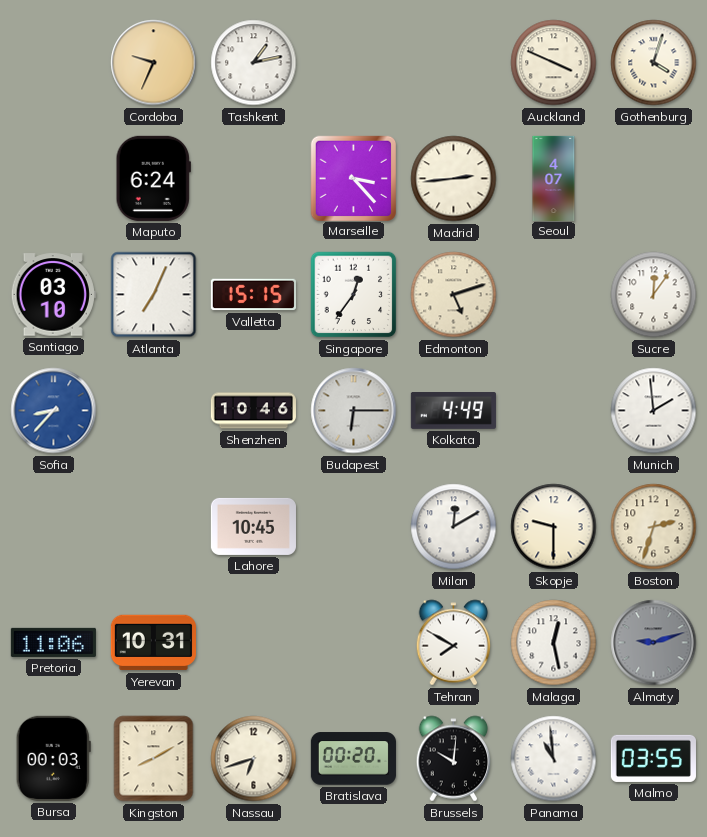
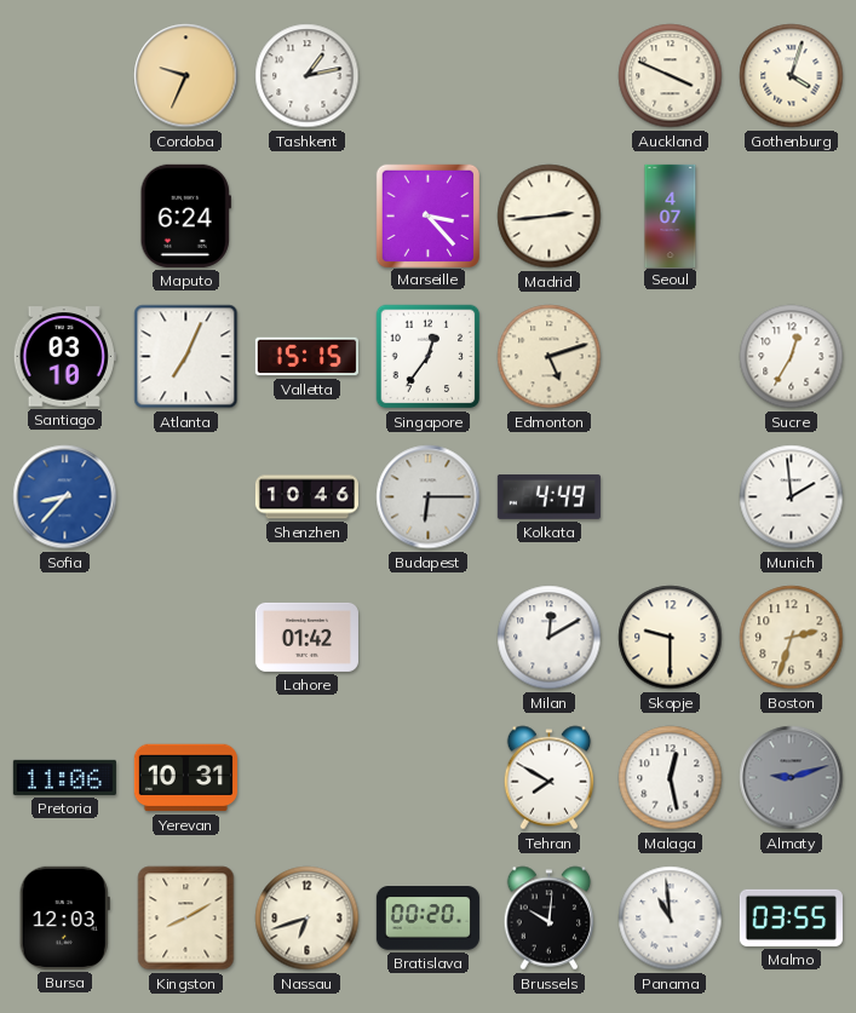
Sucre: 12:06 -> 12:35 (792, 357)
Lahore: 10:45 -> 01:42 (306, 637)
Bursa: 00:03 -> 12:03 (64, 917)
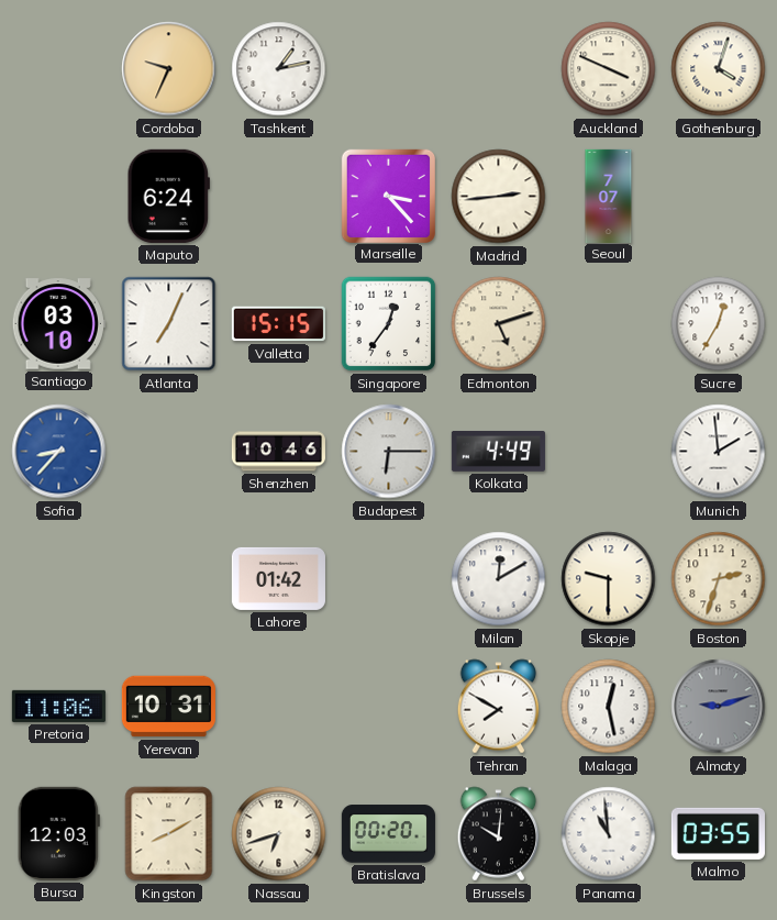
Seoul: 4:07 -> 7:07 (609, 196)
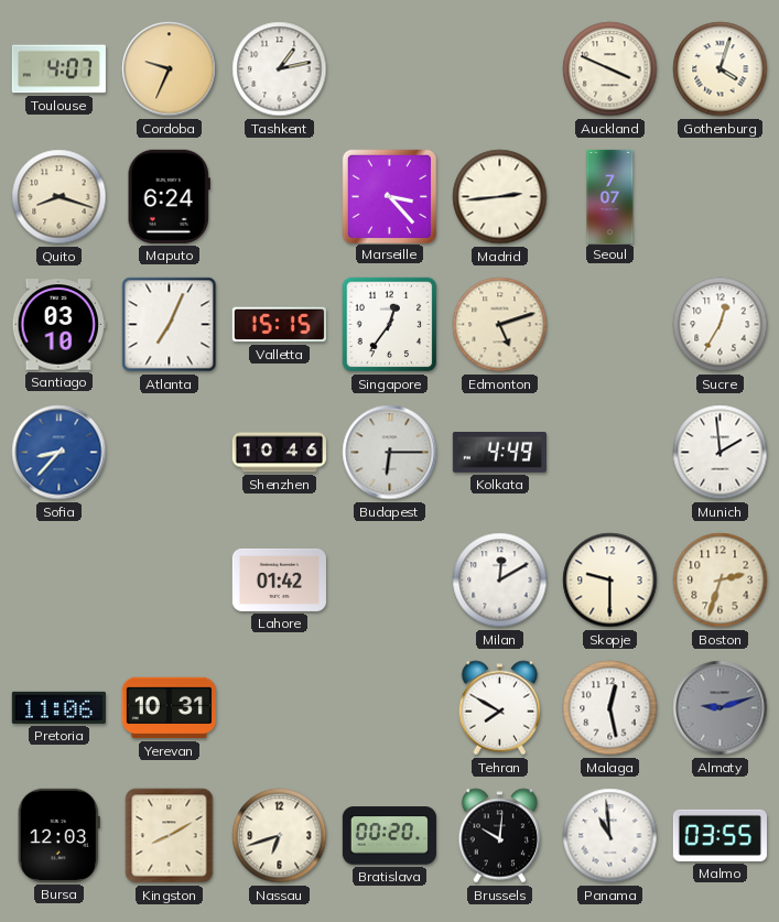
Toulouse: none -> 4:07 (58, 69)
Quito: none -> 8:18 (59, 197)
